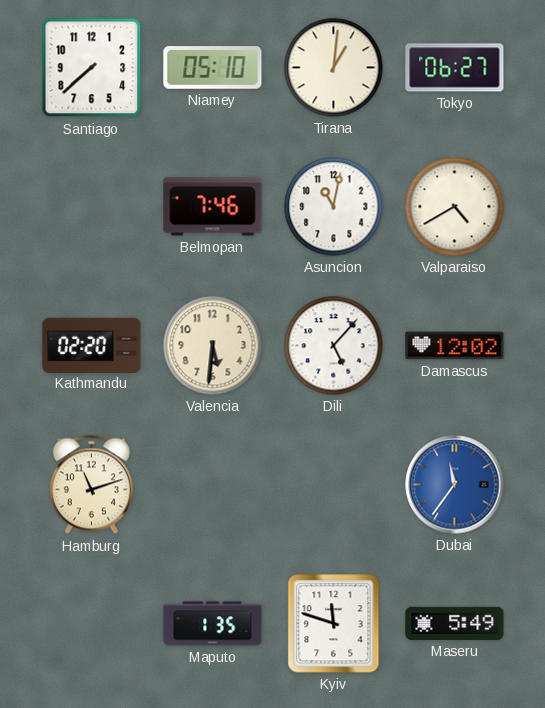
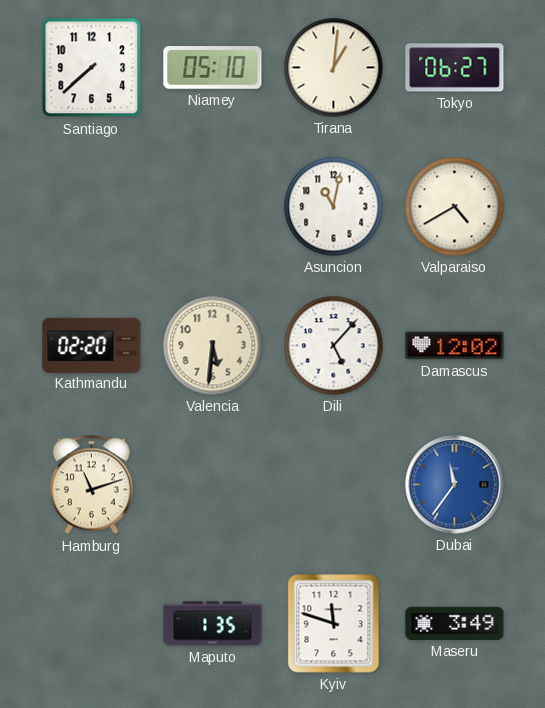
Belmopan: 7:46 -> none (213, 207)
Maseru: 5:49 -> 3:49 (455, 623)
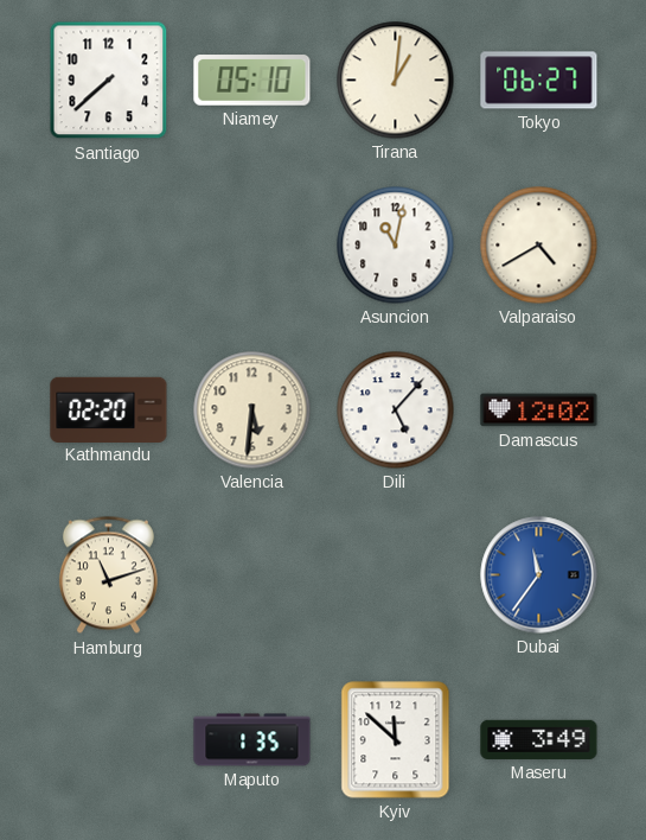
Kyiv: 11:48 -> 11:52 (396, 740)
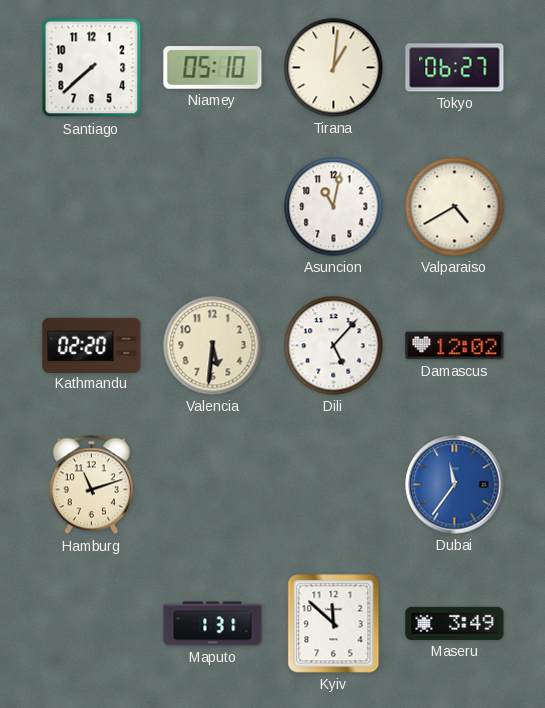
Maputo: 1:35 -> 1:31 (213, 624)
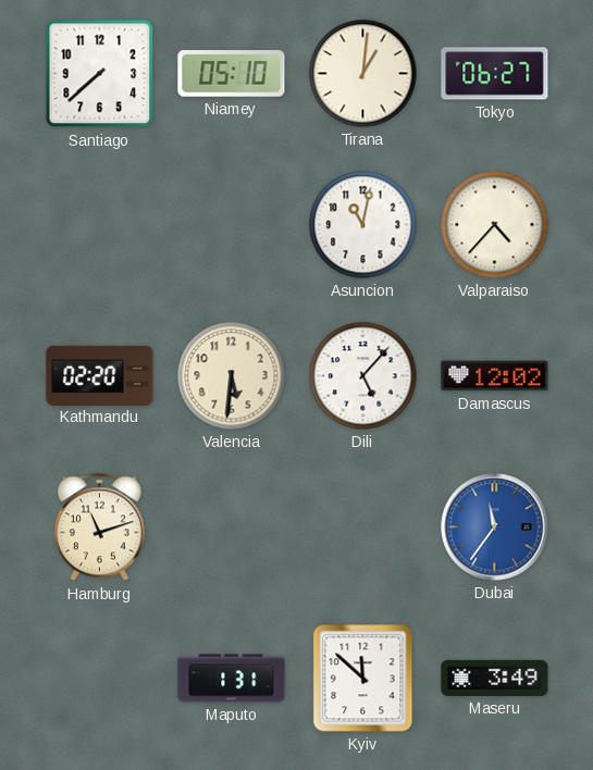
Valparaiso: 4:40 -> 4:37 (495, 225)
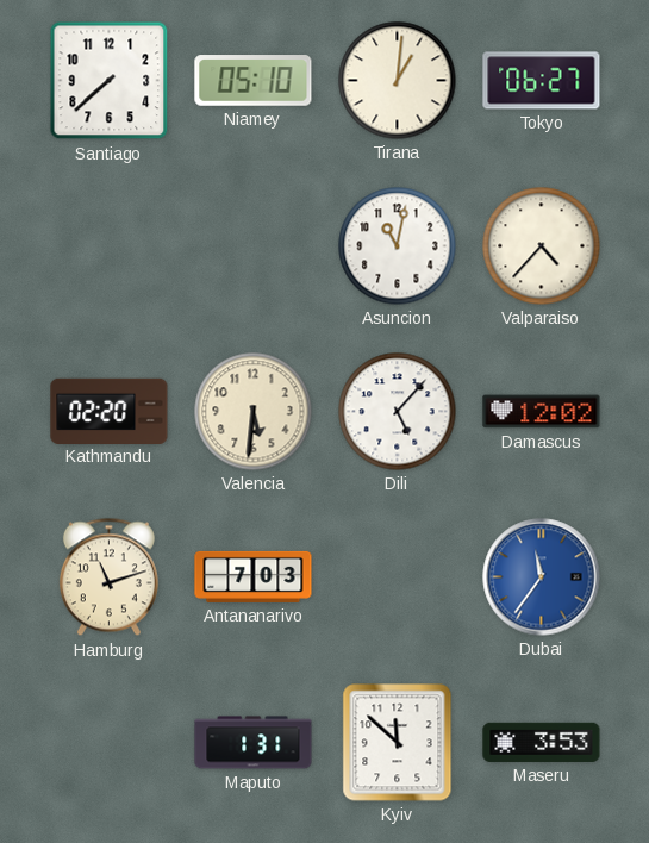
Antananarivo: none -> 7:03 (254, 576)
Maseru: 3:49 -> 3:53 (542, 742)
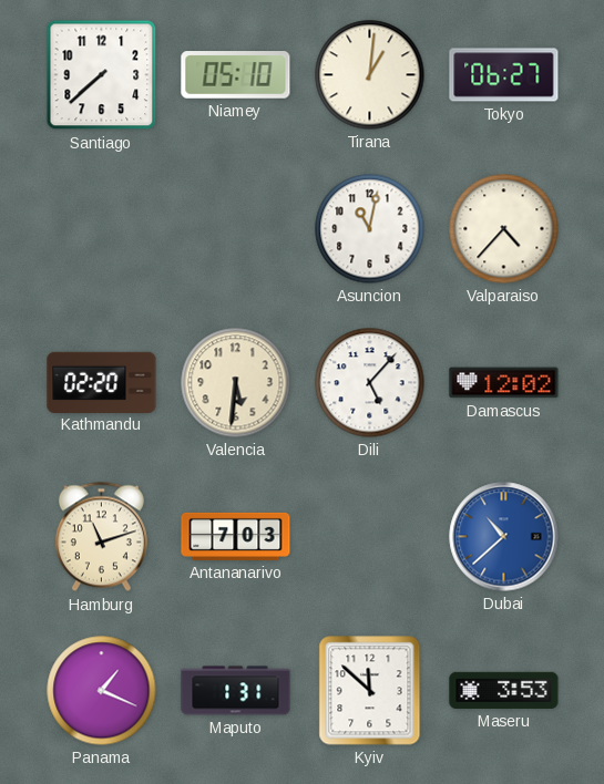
Dubai: 11:36 -> 10:38 (504, 537)
Panama: none -> 1:19 (102, 691)
